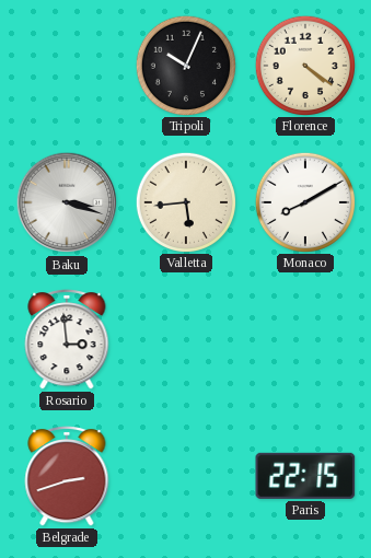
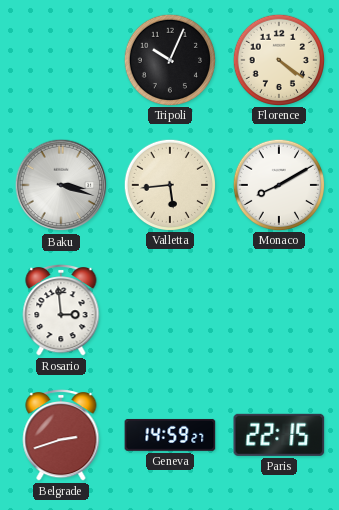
Geneva: none -> 14:59 (170, 435)
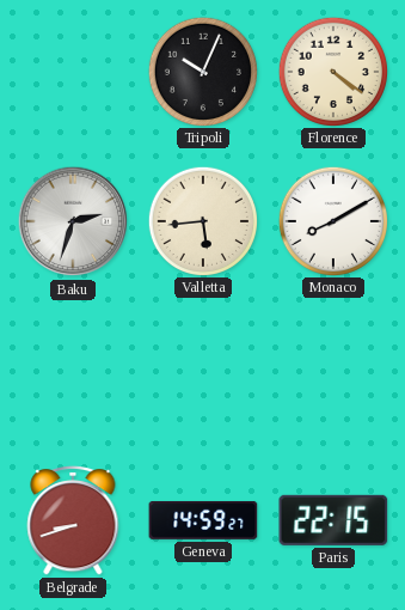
Baku: 3:18 -> 2:33 (73, 221)
Rosario: 2:59 -> none (61, 311)
Belgrade: 2:42 -> 8:42 (73, 521)
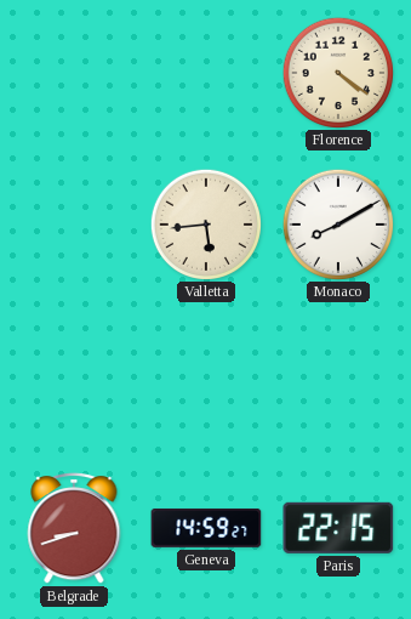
Tripoli: 10:04 -> none (202, 71)
Baku: 2:33 -> none (73, 221)
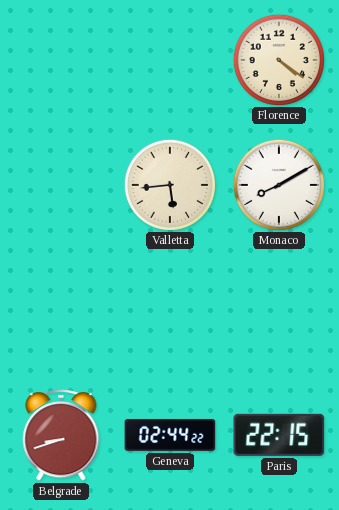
Geneva: 14:59 -> 02:44 (170, 435)
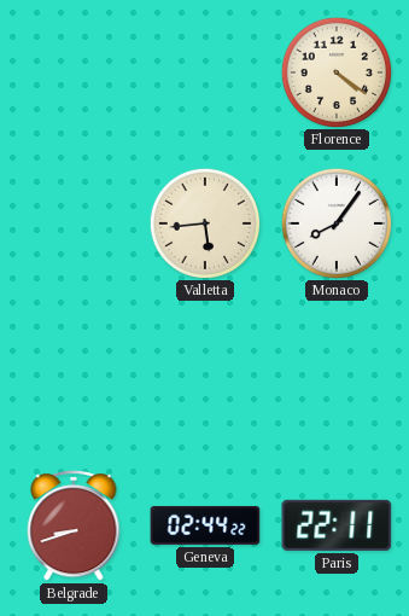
Monaco: 8:10 -> 8:06 (335, 222)
Paris: 22:15 -> 22:11 (337, 525)
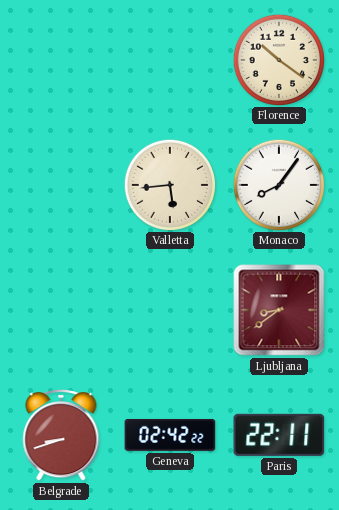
Florence: 4:21 -> 10:21 (278, 59)
Ljubljana: none -> 8:39 (279, 310)
Geneva: 02:44 -> 02:42 (170, 435)
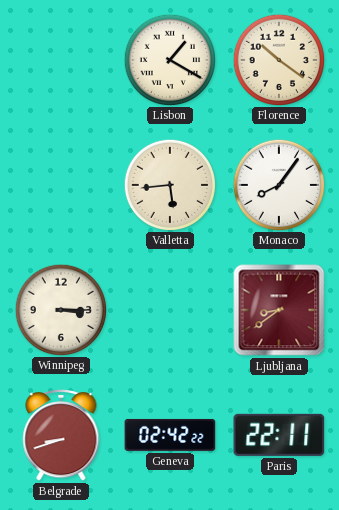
Lisbon: none -> 1:20 (169, 59)
Winnipeg: none -> 3:15 (60, 309)
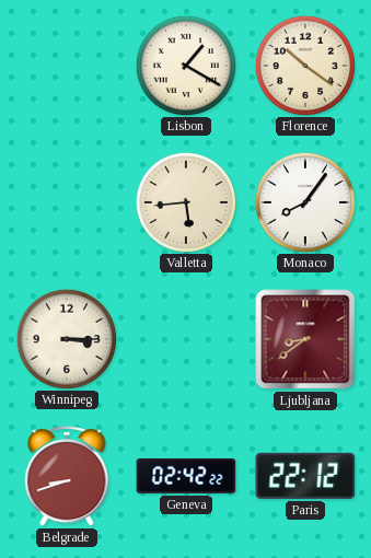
Paris: 22:11 -> 22:12 (305, 476)
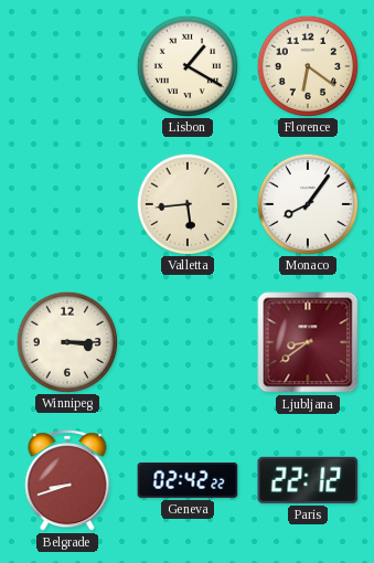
Florence: 10:21 -> 6:21 (307, 65)
